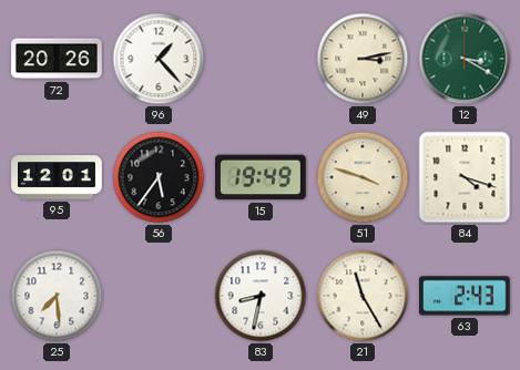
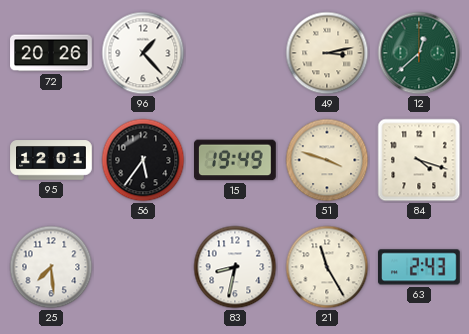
12: 3:20 -> 12:38 (419, 53)
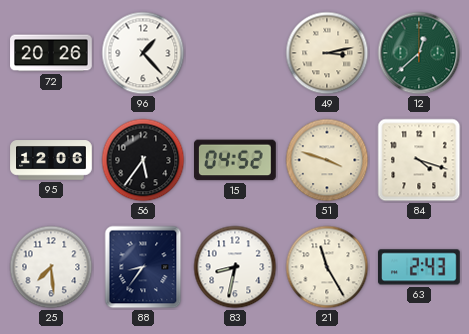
95: 12:01 -> 12:06 (51, 160)
15: 19:49 -> 04:52 (235, 160)
88: none -> 8:36 (143, 267)
